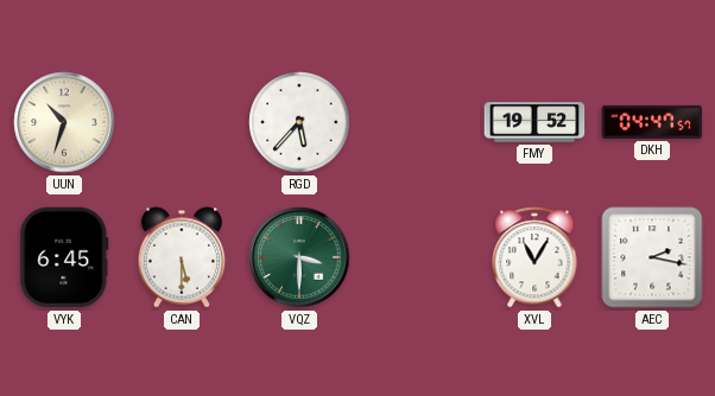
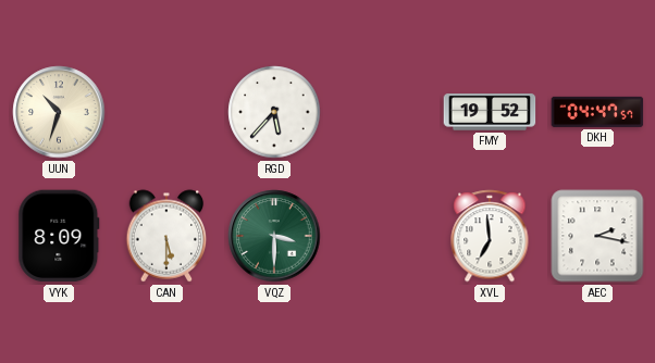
VYK: 6:45 -> 8:09 (59, 236)
XVL: 11:05 -> 6:59 (490, 236)
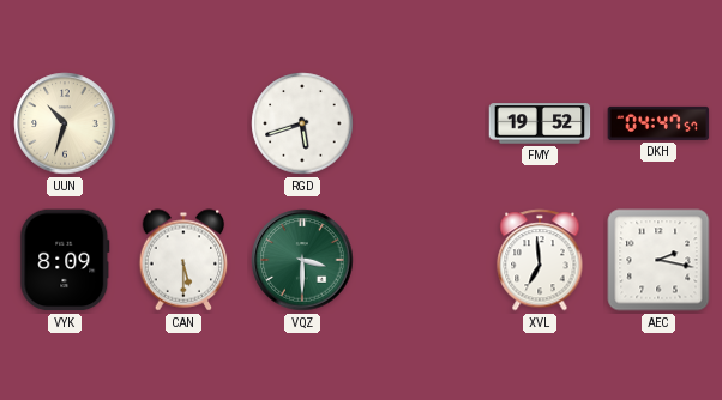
RGD: 5:37 -> 5:42 (302, 123)
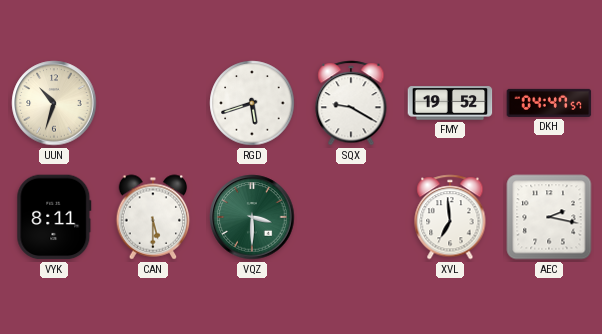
SQX: none -> 9:20 (351, 103)
VYK: 8:09 -> 8:11 (54, 217)
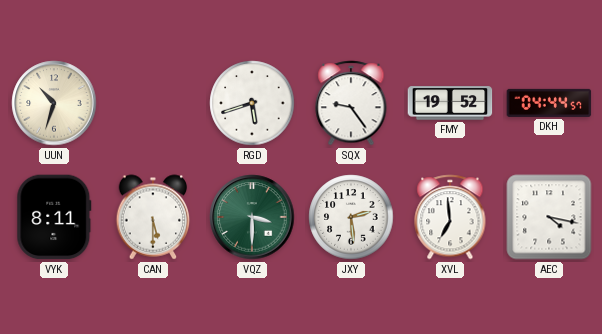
SQX: 9:20 -> 9:24 (351, 103)
DKH: 04:47 -> 04:44 (549, 103)
JXY: none -> 2:29 (351, 217)
AEC: 2:17 -> 4:17 (549, 217)
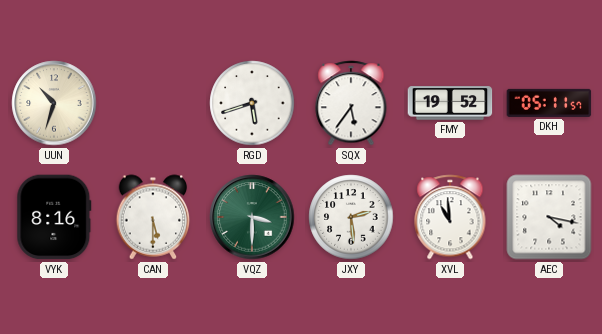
SQX: 9:24 -> 5:36 (351, 103)
DKH: 04:44 -> 05:11 (549, 103)
VYK: 8:11 -> 8:16 (54, 217)
XVL: 6:59 -> 10:59 (450, 217)
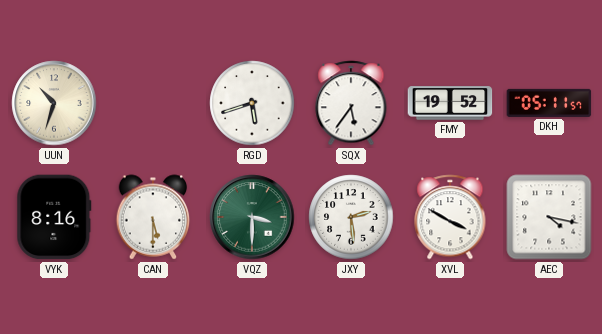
XVL: 10:59 -> 3:50 (450, 217)
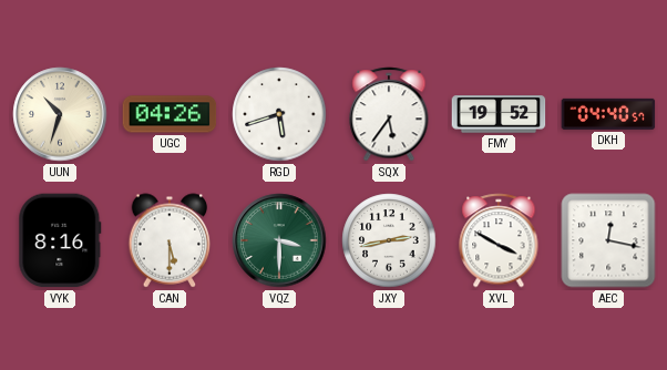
UGC: none -> 04:26 (170, 114)
DKH: 05:11 -> 04:40 (608, 114)
JXY: 2:29 -> 2:43 (389, 240)
AEC: 4:17 -> 12:17 (608, 240)
